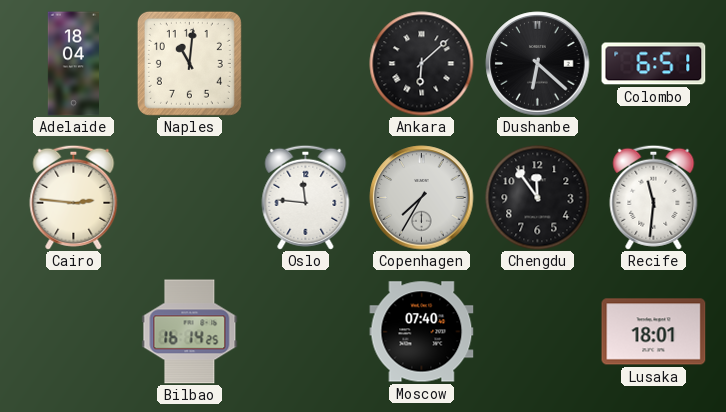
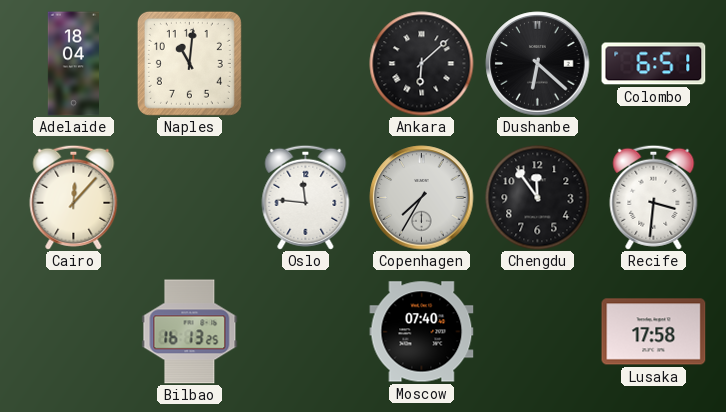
Cairo: 2:46 -> 12:07 (74, 197)
Recife: 11:31 -> 3:31 (654, 197)
Bilbao: 16:14 -> 16:13 (190, 332)
Lusaka: 18:01 -> 17:58 (654, 332)
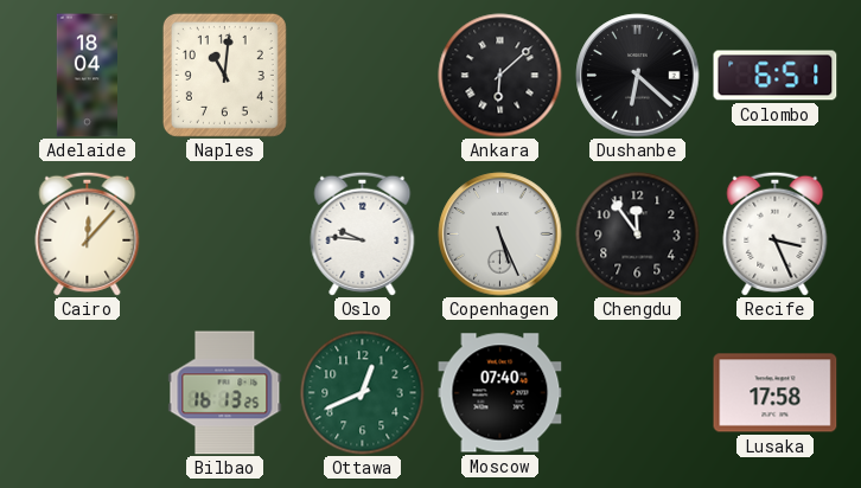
Oslo: 11:46 -> 9:46 (363, 233)
Copenhagen: 7:35 -> 5:26 (500, 235)
Recife: 3:31 -> 3:26 (776, 233)
Ottawa: none -> 12:41 (363, 393)
